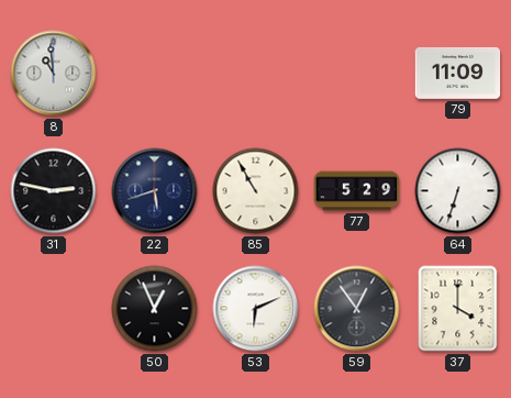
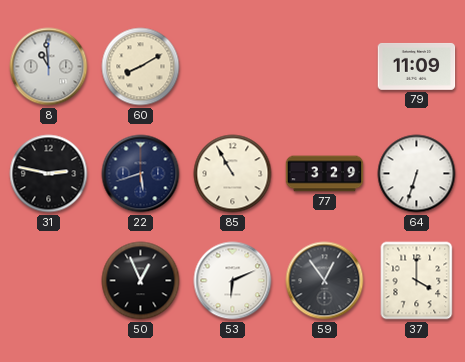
60: none -> 8:10 (141, 67)
77: 5:29 -> 3:29 (325, 174)
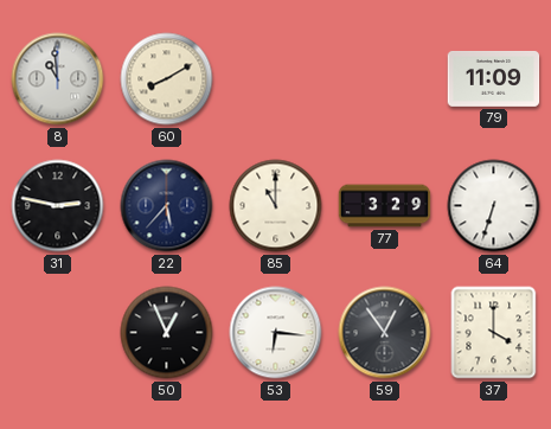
22: 5:42 -> 5:37 (167, 206)
85: 10:55 -> 11:00 (276, 206)
53: 6:11 -> 6:16 (276, 333)
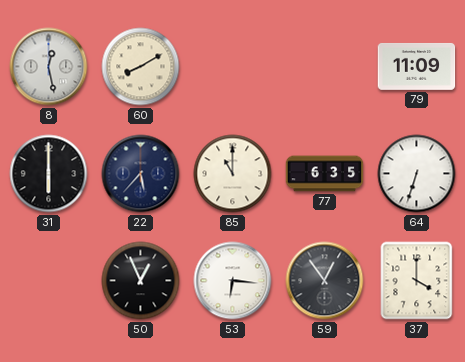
8: 10:59 -> 12:28 (49, 67)
31: 2:47 -> 6:00 (49, 174)
77: 3:29 -> 6:35 (325, 174)
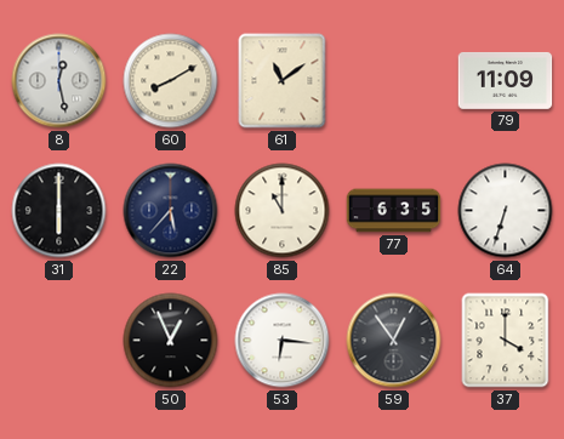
61: none -> 11:09 (283, 81)
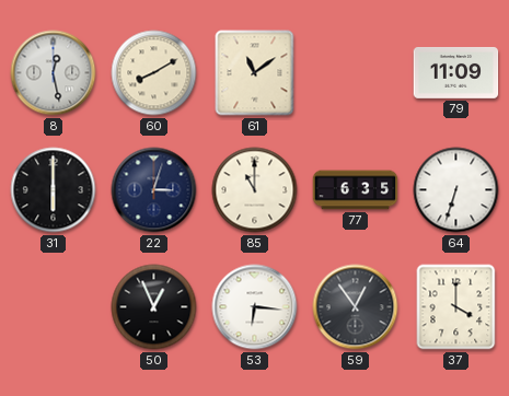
22: 5:37 -> 3:03 (154, 190)
